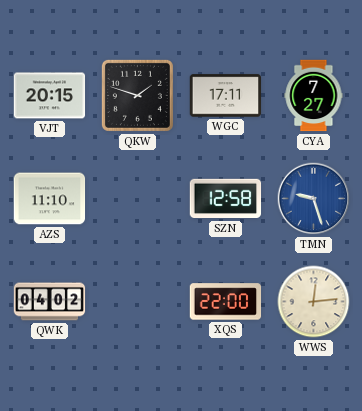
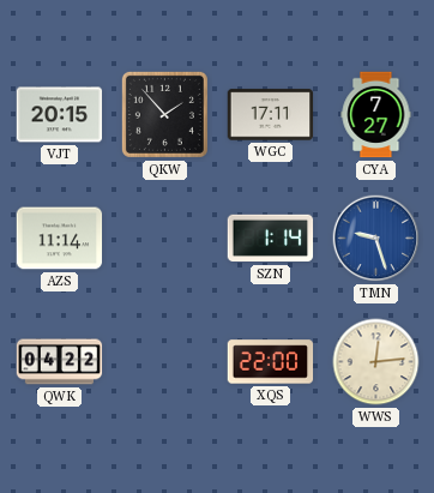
QKW: 1:48 -> 1:53 (164, 114)
AZS: 11:10 -> 11:14 (60, 239)
SZN: 12:58 -> 1:14 (271, 239)
QWK: 04:02 -> 04:22 (60, 362)
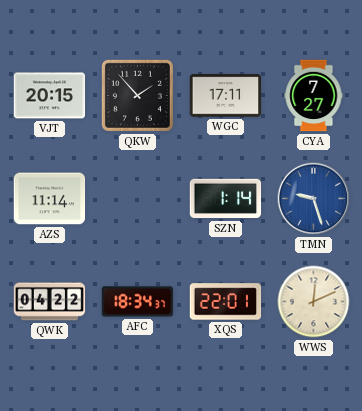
AFC: none -> 18:34 (138, 302)
XQS: 22:00 -> 22:01 (226, 302)
WWS: 12:14 -> 12:11 (314, 302)
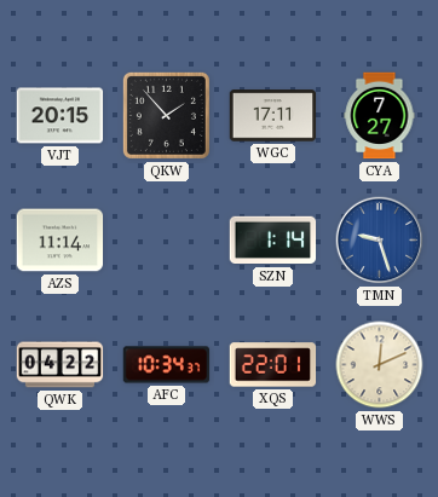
AFC: 18:34 -> 10:34 (167, 365)
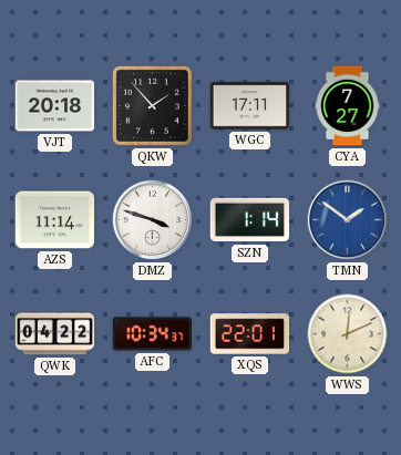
VJT: 20:15 -> 20:18 (55, 106)
DMZ: none -> 3:48 (153, 220)
TMN: 9:27 -> 1:51 (348, 220)
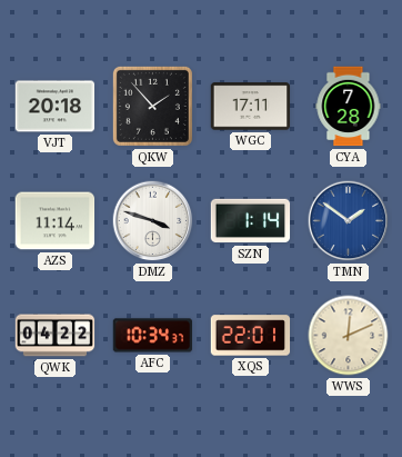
CYA: 7:27 -> 7:28 (349, 107)
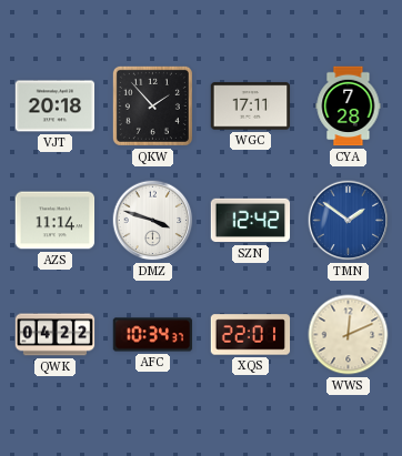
SZN: 1:14 -> 12:42 (251, 221)
